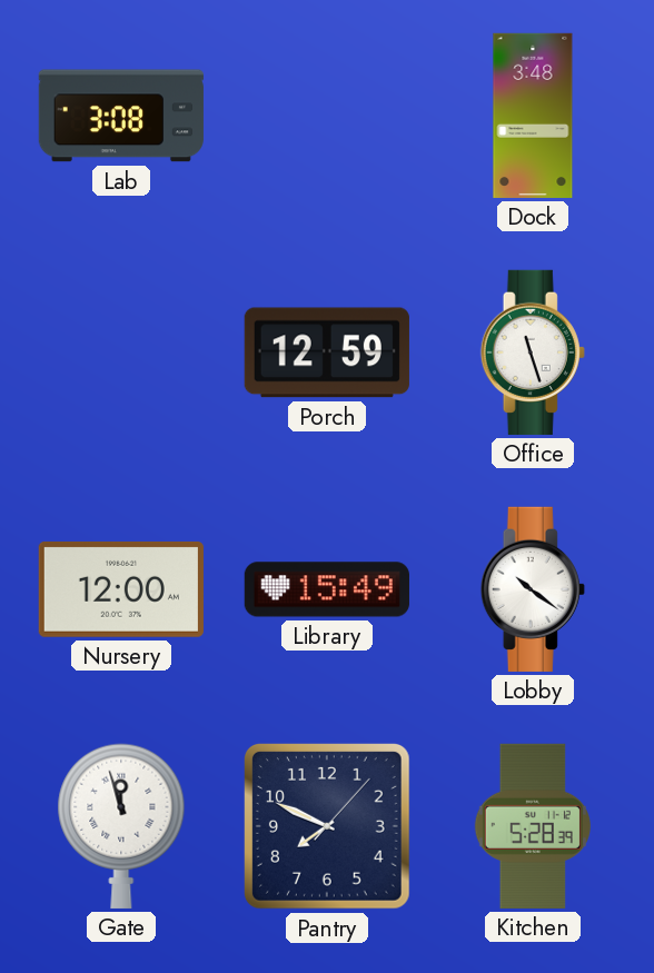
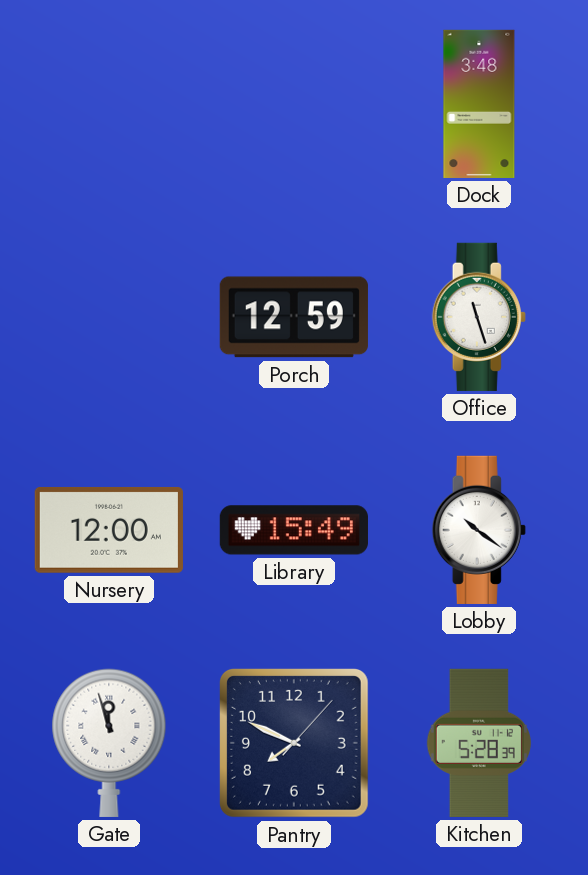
Lab: 3:08 -> none (121, 116)
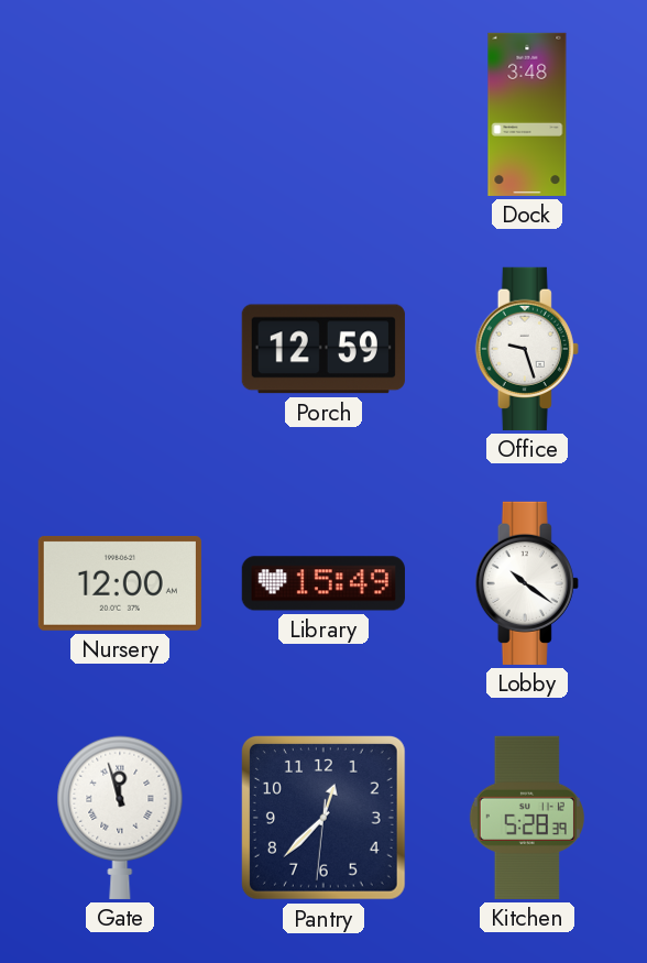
Office: 11:27 -> 9:27 (527, 349)
Pantry: 7:49 -> 12:37 (323, 818)
